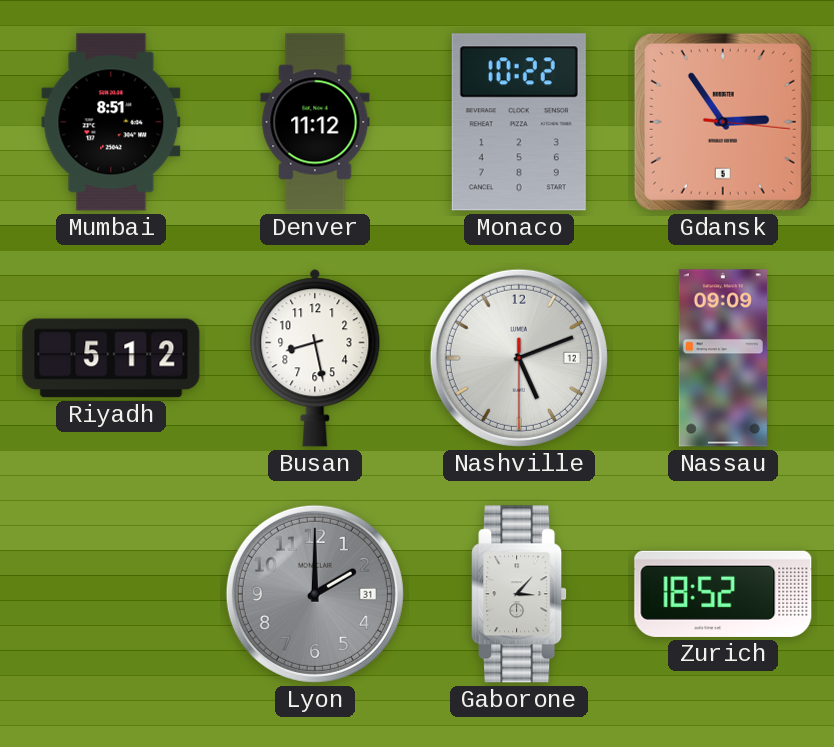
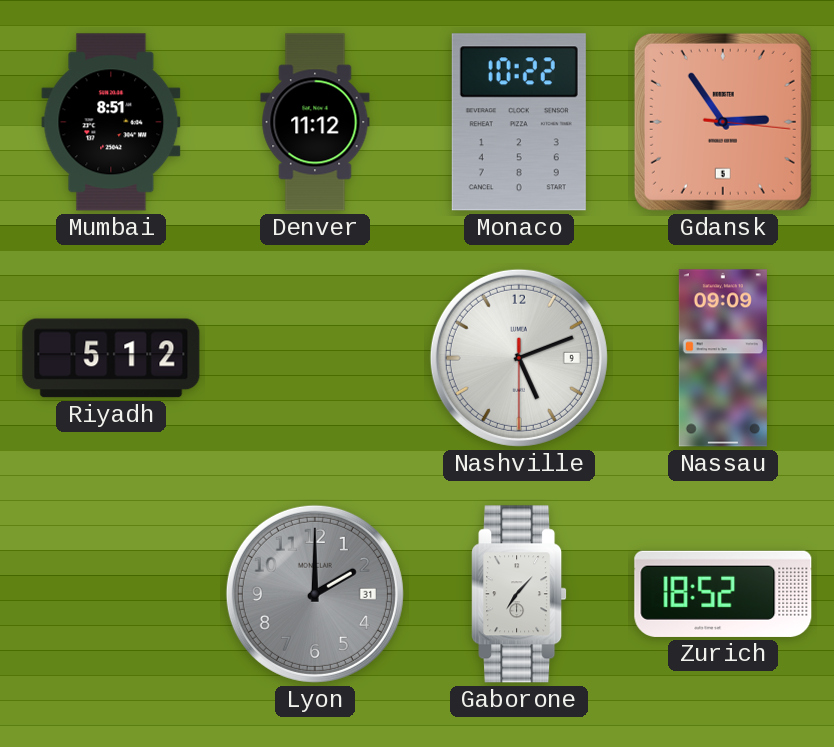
Busan: 8:28 -> none (315, 358)
Nashville date: 12 -> 9 (519, 358)
Gaborone: 3:07 -> 7:07 (519, 594)
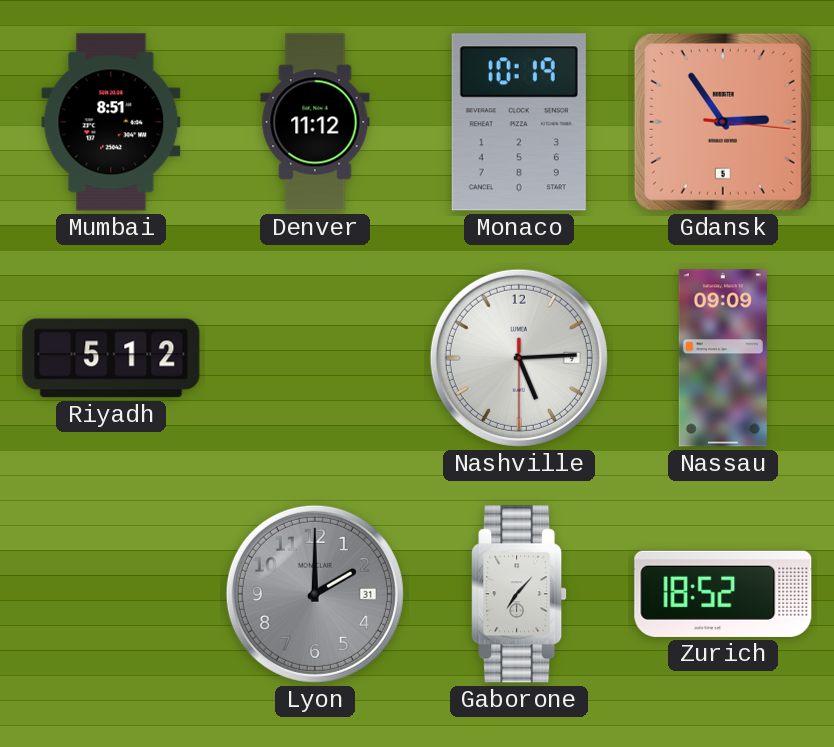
Monaco: 10:22 -> 10:19 (519, 122)
Nashville: 5:11 -> 5:14 (519, 358)
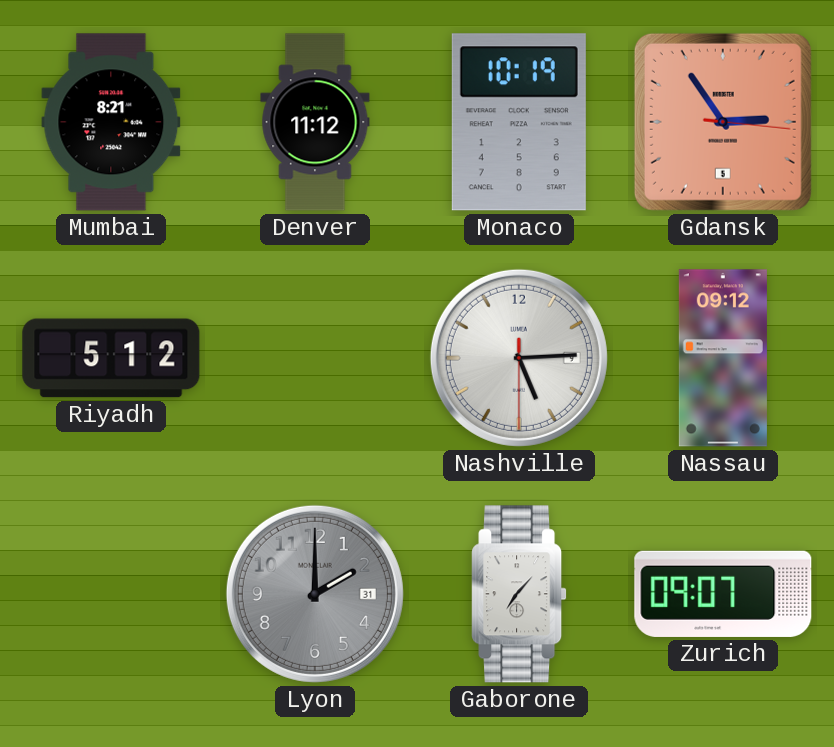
Mumbai: 8:51 -> 8:21 (111, 122)
Nassau: 09:09 -> 09:12 (723, 358)
Zurich: 18:52 -> 09:07 (723, 594)
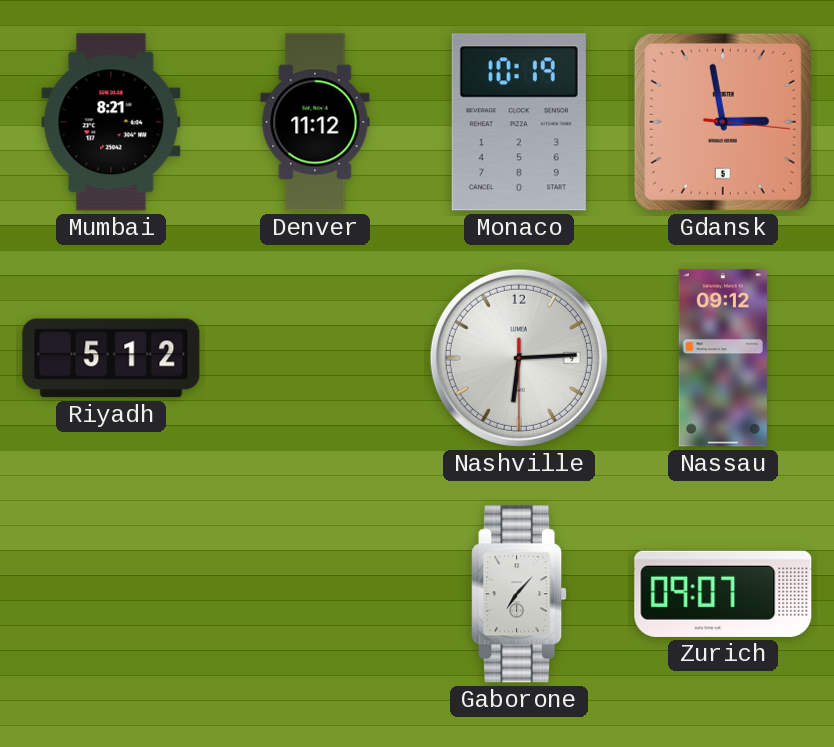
Gdansk: 2:54 -> 2:58 (723, 122)
Nashville: 5:14 -> 6:14 (519, 358)
Lyon: 2:00 -> none (315, 594)
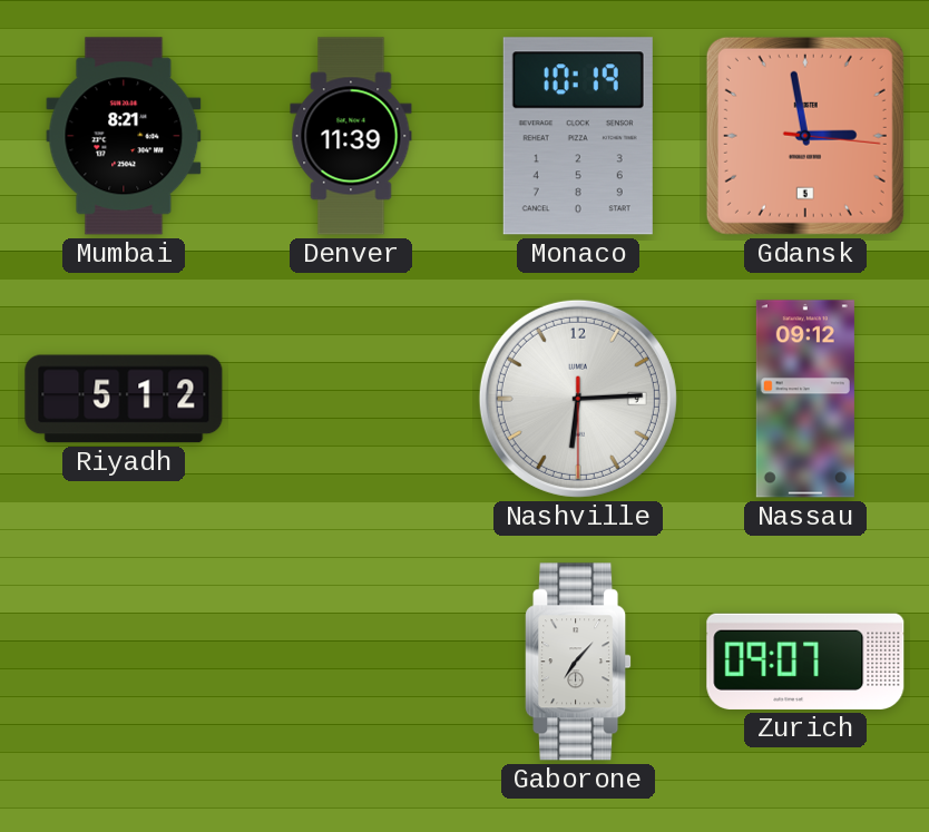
Denver: 11:12 -> 11:39 (351, 136)
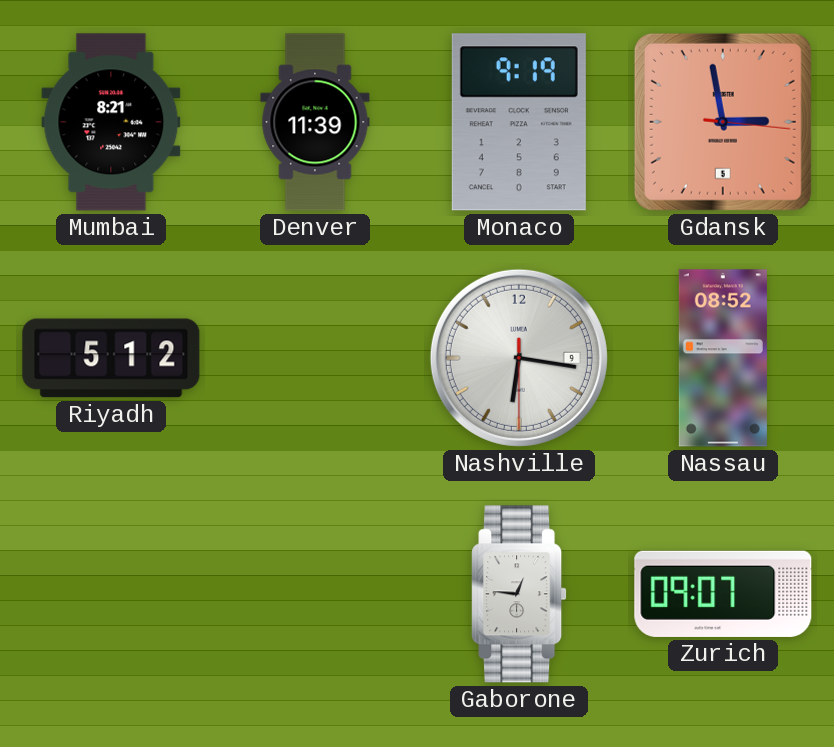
Monaco: 10:19 -> 9:19 (519, 122)
Nashville: 6:14 -> 6:16 (519, 358)
Nassau: 09:12 -> 08:52 (723, 358)
Gaborone: 7:07 -> 12:46 (519, 594)
